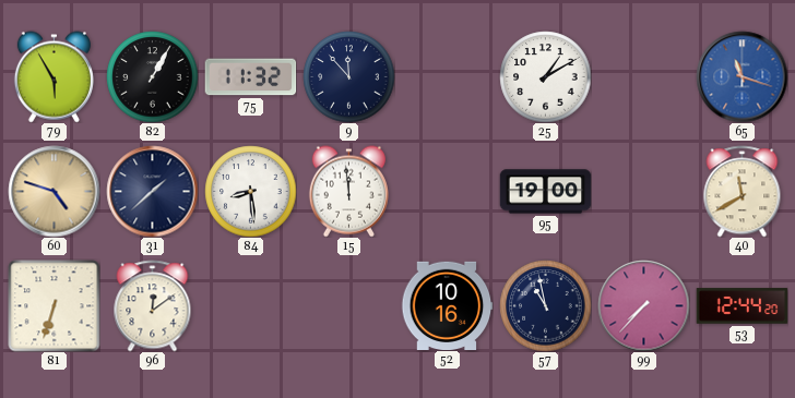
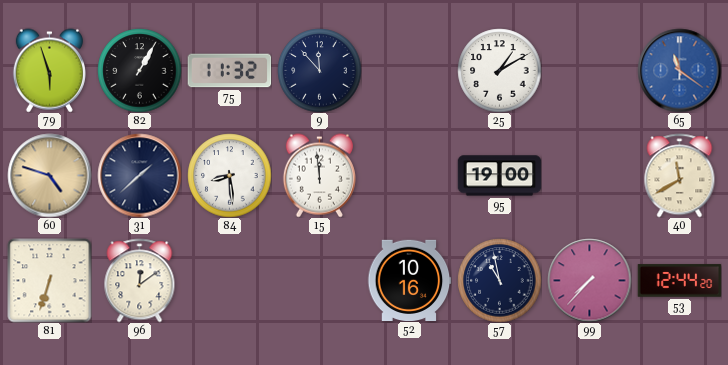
79: 5:55 -> 5:57 (49, 70)
65: 11:18 -> 11:21 (679, 70)
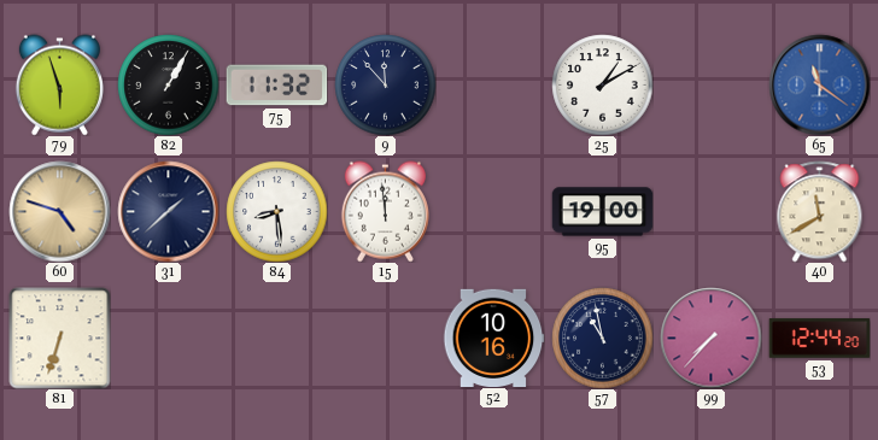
96: 12:09 -> none (140, 280)
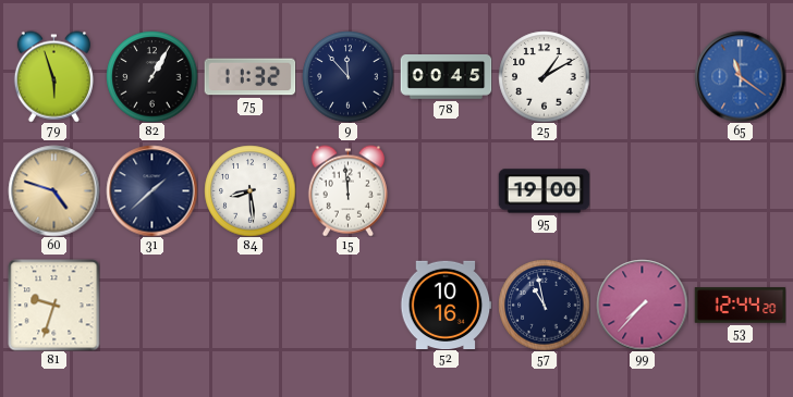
78: none -> 00:45 (446, 77)
40: 11:40 -> none (820, 211)
81: 6:33 -> 9:33 (53, 305)
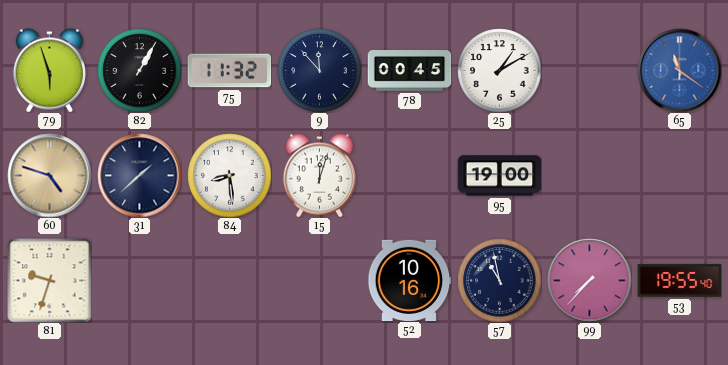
15: 11:59 -> 12:03 (319, 175)
53: 12:44 -> 19:55 (679, 281)
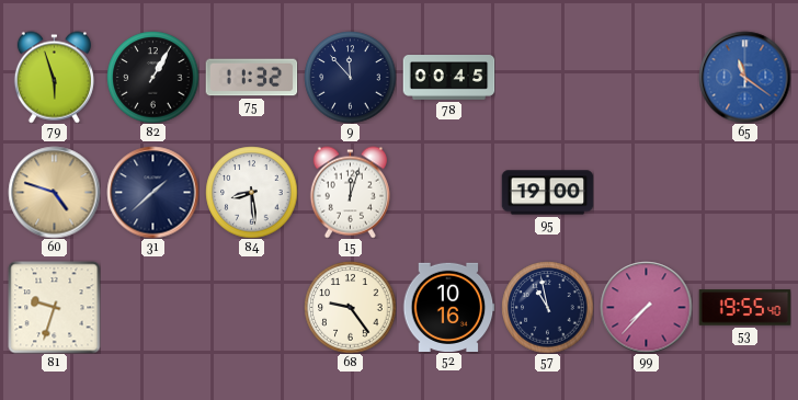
25: 1:10 -> none (499, 70)
68: none -> 9:24 (350, 307)
